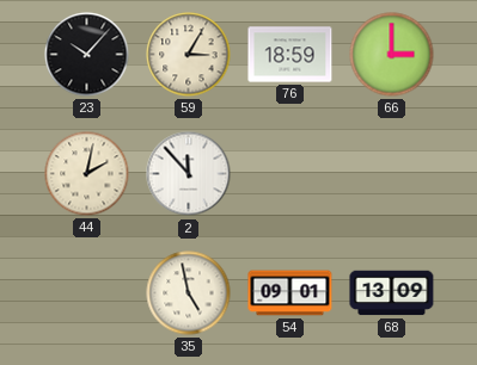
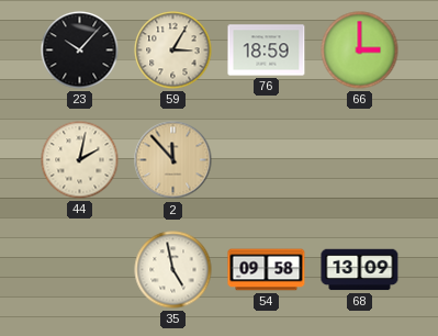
2 dial: white -> champagne (173, 160)
54: 09:01 -> 09:58 (267, 270)
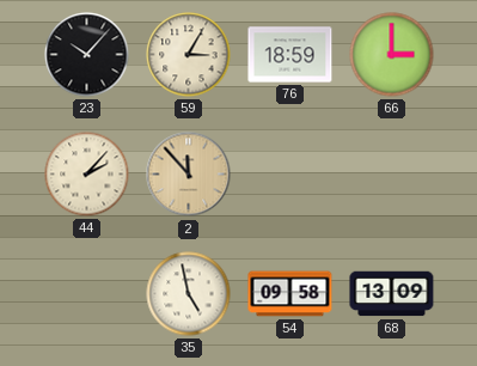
44: 2:02 -> 2:07 (87, 175)
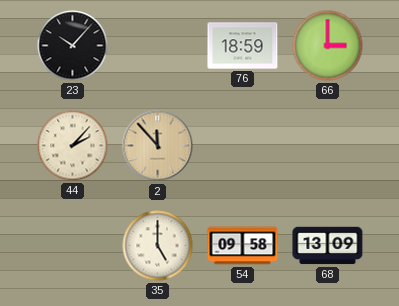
59: 3:05 -> none (189, 55)
35: 4:58 -> 5:00 (158, 246)
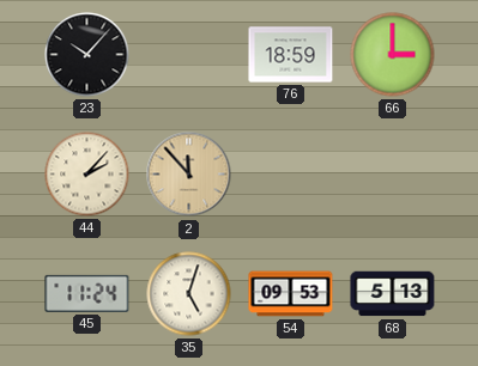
45: none -> 11:24 (87, 293)
35: 5:00 -> 5:03 (189, 294)
54: 09:58 -> 09:53 (291, 294)
68: 13:09 -> 5:13 (393, 294)
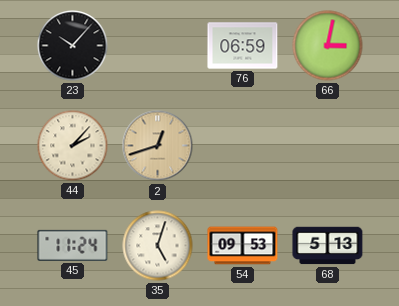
76: 18:59 -> 06:59 (243, 46)
66: 3:00 -> 3:02 (328, 46)
2: 11:53 -> 12:42 (158, 146)
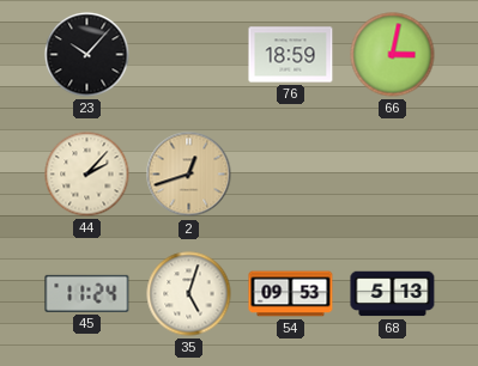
76: 06:59 -> 18:59 (291, 55)
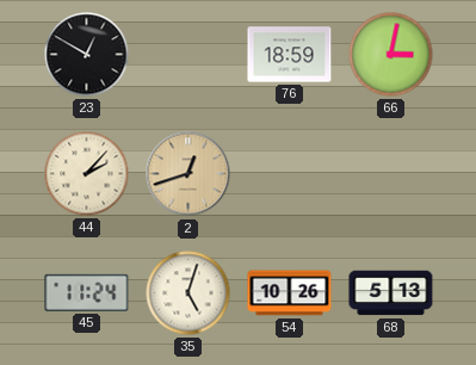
23: 10:07 -> 12:50 (87, 55)
54: 09:53 -> 10:26 (290, 293)
